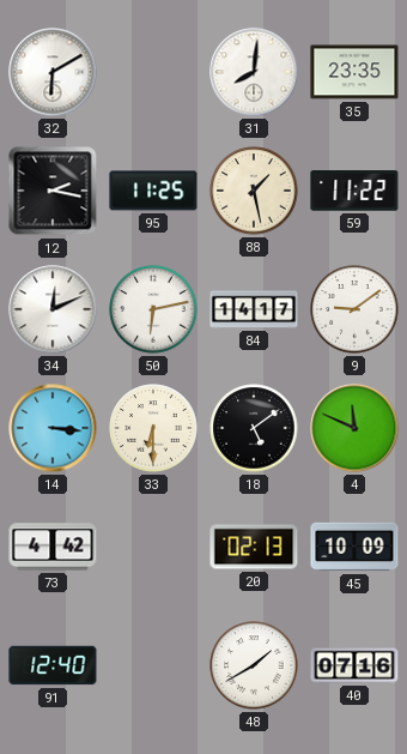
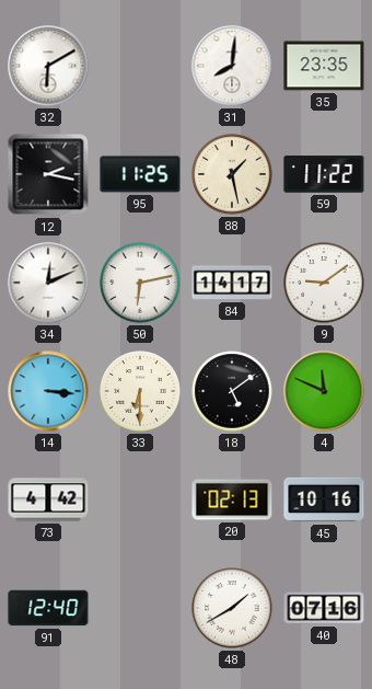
45: 10:09 -> 10:16 (324, 499)
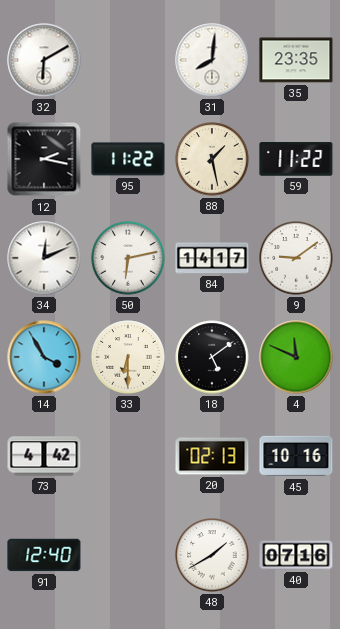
95: 11:25 -> 11:22 (128, 159)
14: 3:16 -> 3:55 (44, 357)
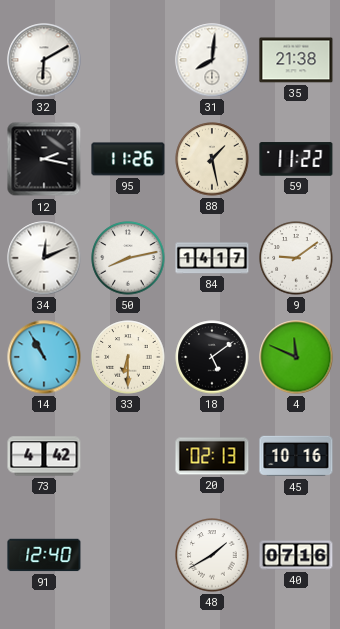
35: 23:35 -> 21:38 (296, 60)
95: 11:22 -> 11:26 (128, 159)
50: 6:13 -> 8:13 (128, 258)
14: 3:55 -> 10:55 (44, 357)
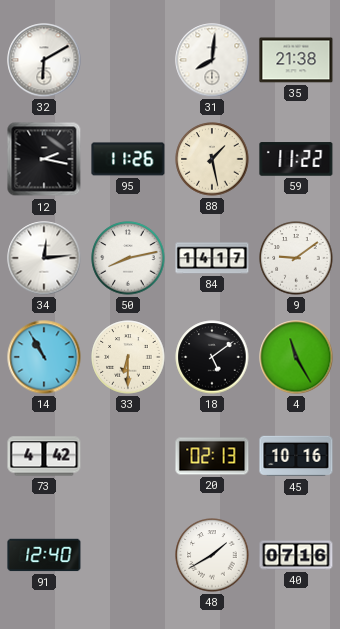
34: 12:11 -> 12:14 (44, 258)
4: 11:49 -> 11:25 (296, 357)
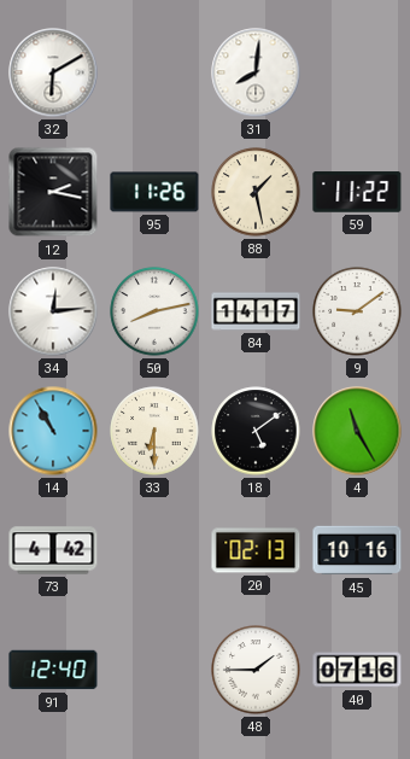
35: 21:38 -> none (296, 60)
48: 1:40 -> 1:45 (256, 670)
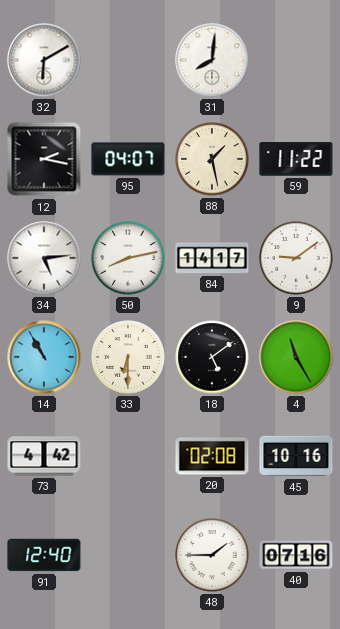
95: 11:26 -> 04:07 (128, 159)
34: 12:14 -> 5:14 (44, 258)
20: 02:13 -> 02:08 (212, 456)
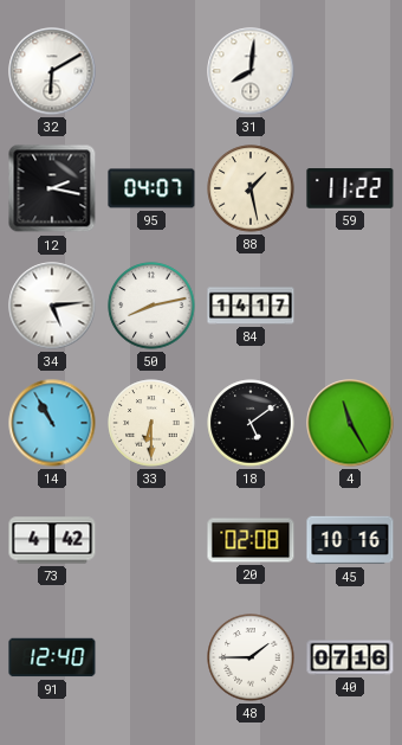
9: 9:09 -> none (296, 258)
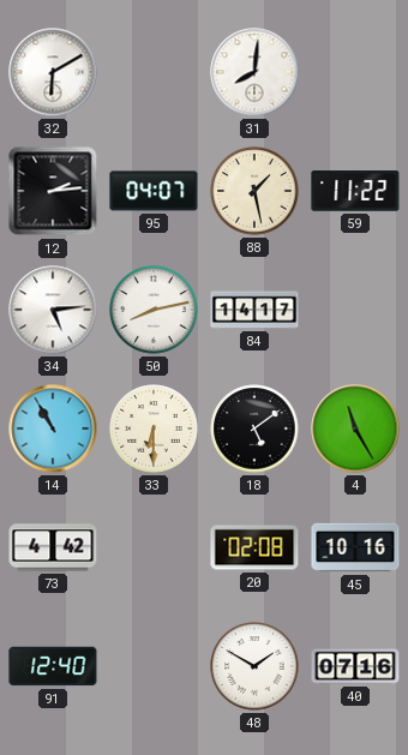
12: 2:17 -> 2:14 (53, 191)
48: 1:45 -> 1:50 (254, 666)
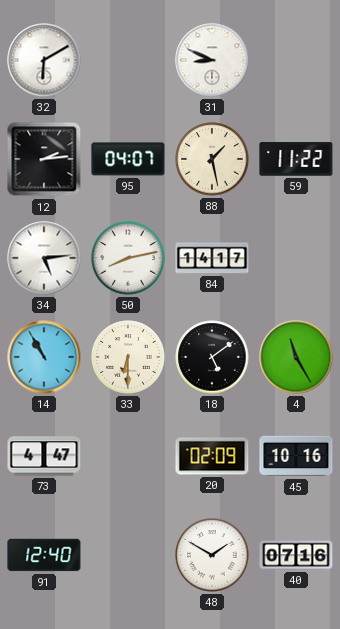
31: 8:01 -> 8:49 (212, 60)
73: 4:42 -> 4:47 (44, 456)
20: 02:08 -> 02:09 (212, 456)
